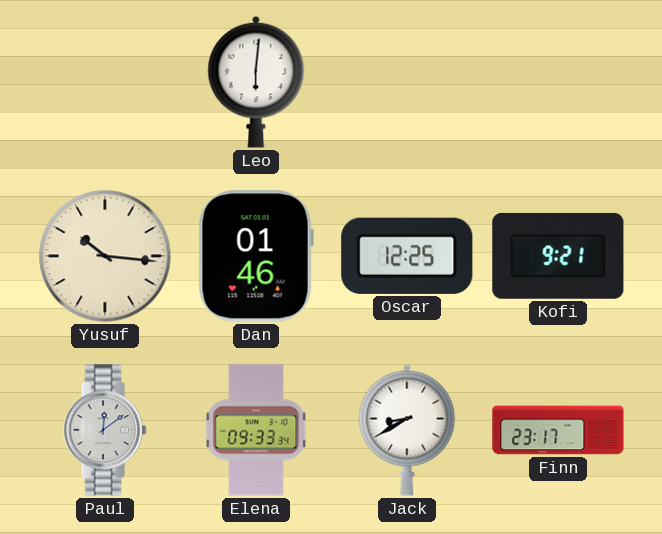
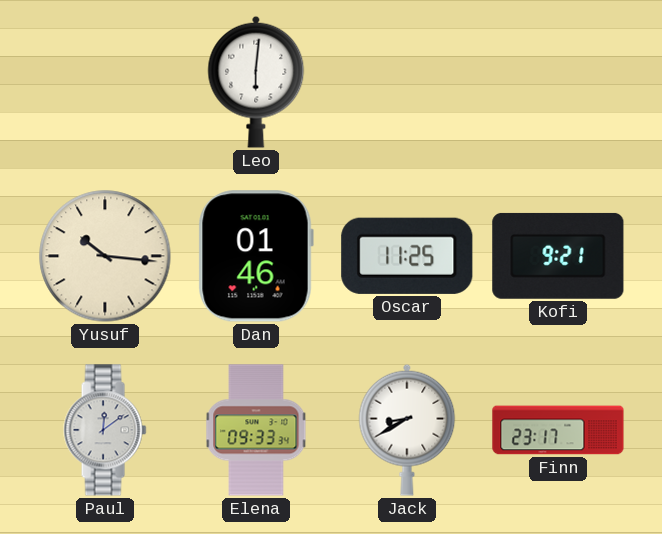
Oscar: 12:25 -> 11:25 (407, 256)
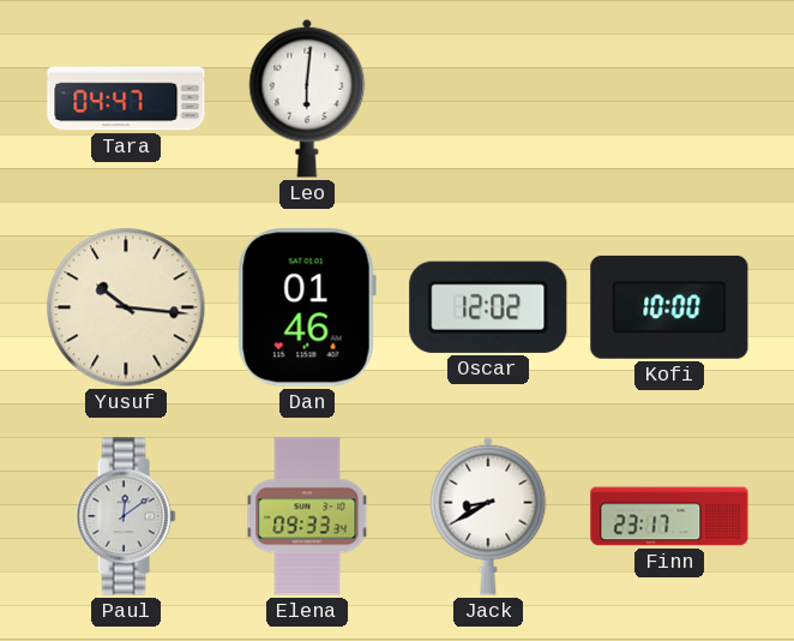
Tara: none -> 04:47 (126, 98)
Oscar: 11:25 -> 12:02 (488, 307)
Kofi: 9:21 -> 10:00 (669, 307)
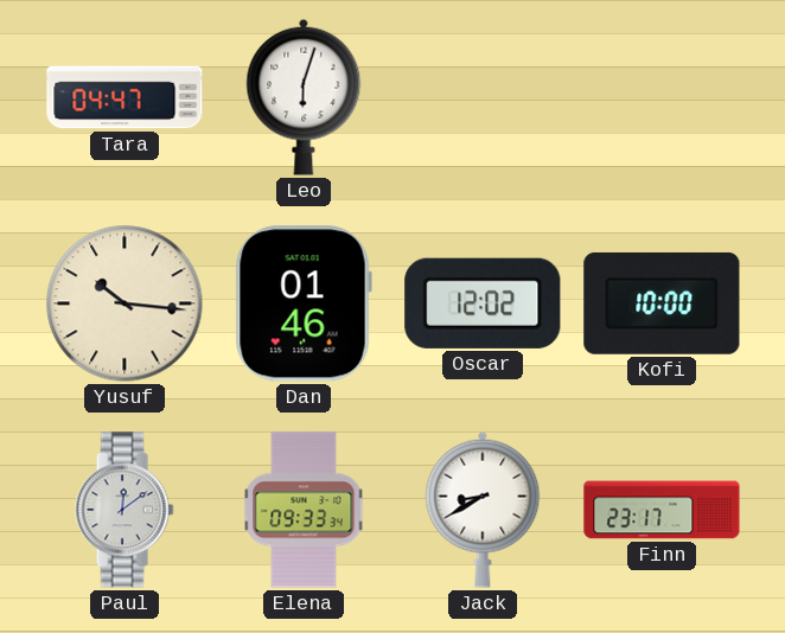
Leo: 6:01 -> 6:03 (304, 97)
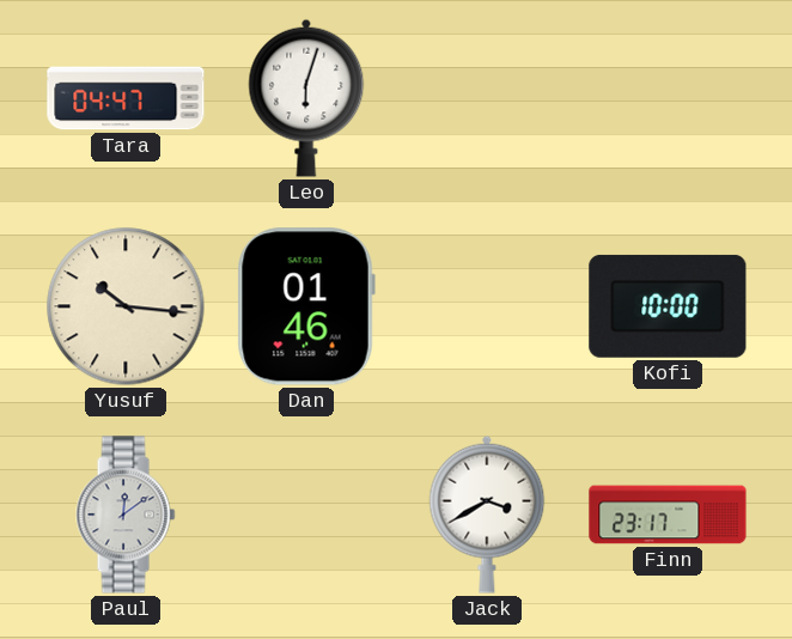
Oscar: 12:02 -> none (483, 303)
Elena: 09:33 -> none (304, 510)
Jack: 8:40 -> 3:40 (487, 515)
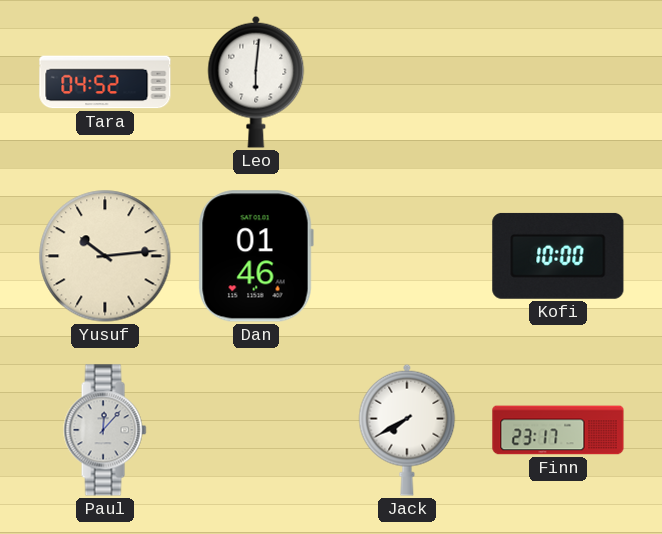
Tara: 04:47 -> 04:52 (105, 82)
Leo: 6:03 -> 6:01 (256, 82)
Yusuf: 10:16 -> 10:14 (105, 256)
Paul: 12:09 -> 12:07 (105, 430)
Jack: 3:40 -> 7:40 (407, 430)
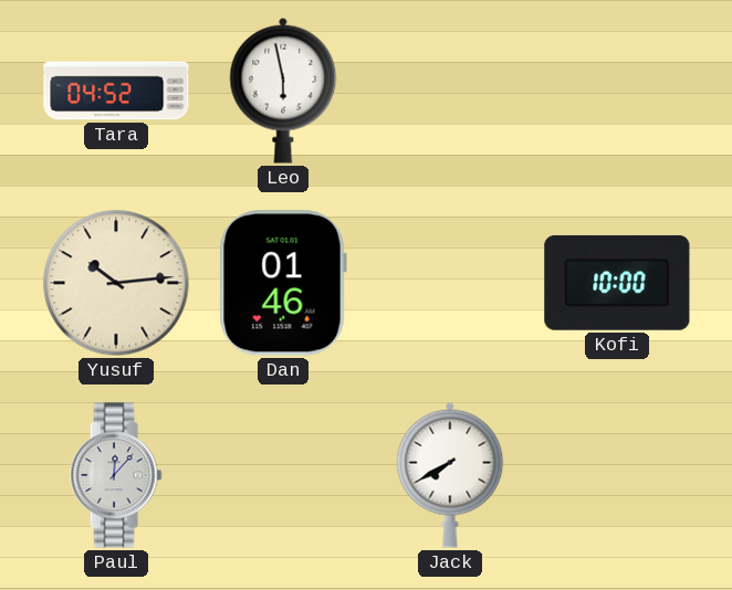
Leo: 6:01 -> 5:58 (283, 91)
Finn: 23:17 -> none (558, 430)
